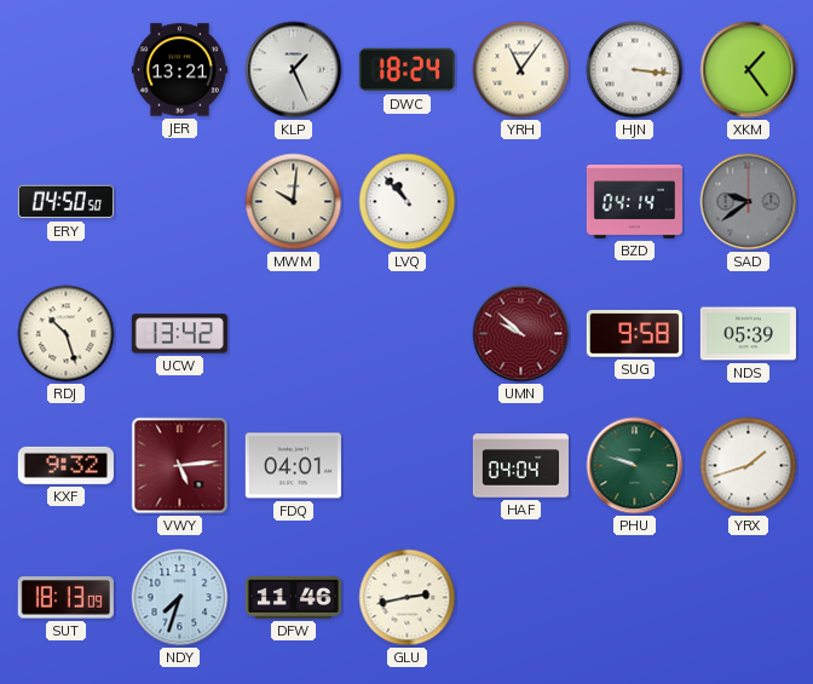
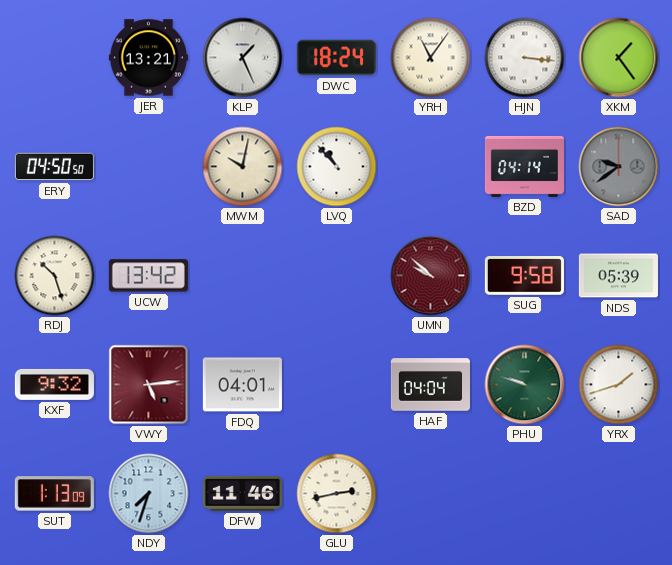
MWM: 10:01 -> 10:02 (243, 167)
SUT: 18:13 -> 1:13 (54, 494)
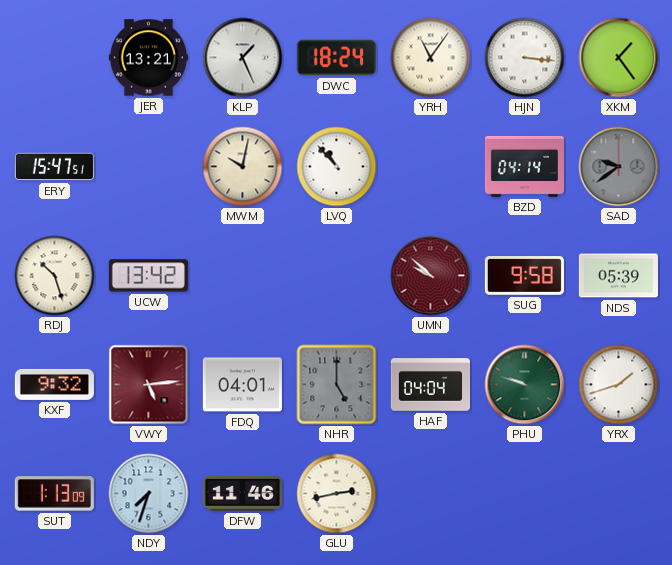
ERY: 04:50 -> 15:47 (54, 167)
NHR: none -> 5:00 (337, 385)
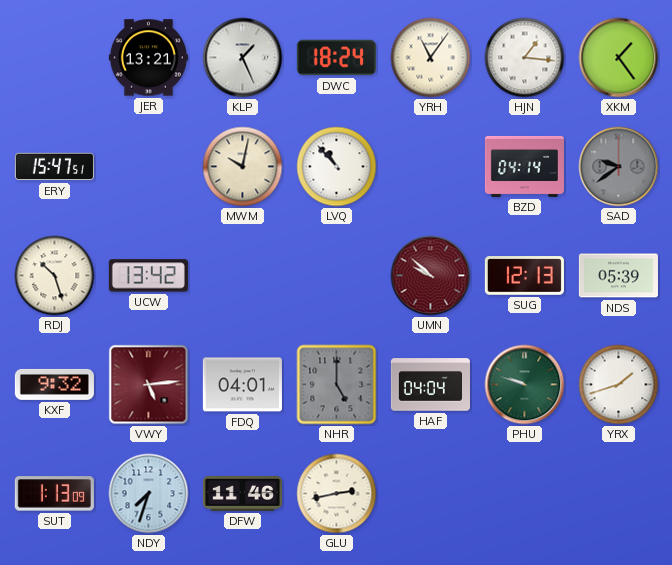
HJN: 3:16 -> 1:16 (525, 58)
SUG: 9:58 -> 12:13 (524, 276)
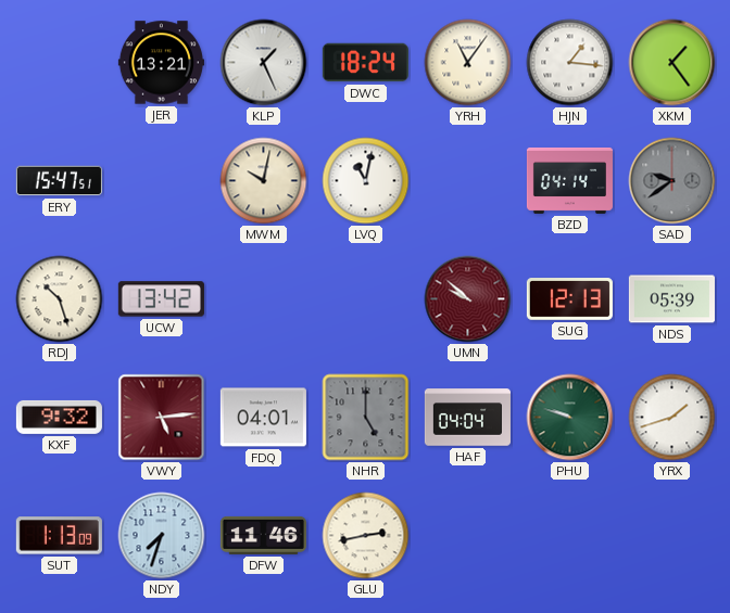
LVQ: 10:53 -> 11:02 (366, 181)
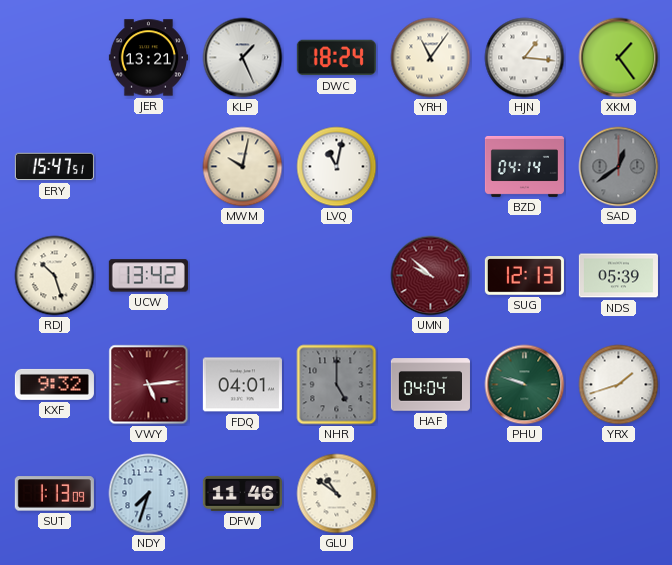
SAD: 9:39 -> 12:39 (619, 167)
GLU: 2:43 -> 10:51 (337, 494)
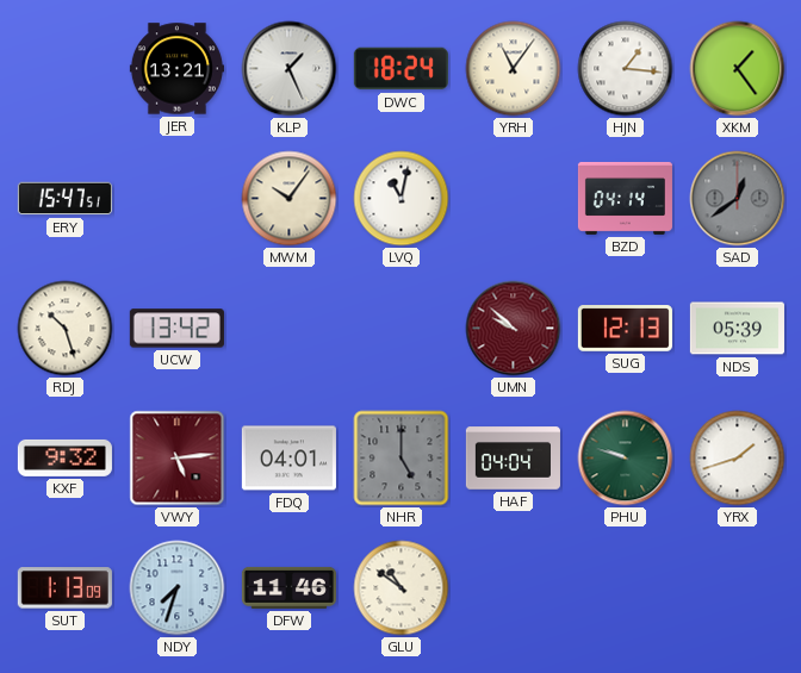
MWM: 10:02 -> 10:06 (290, 199)
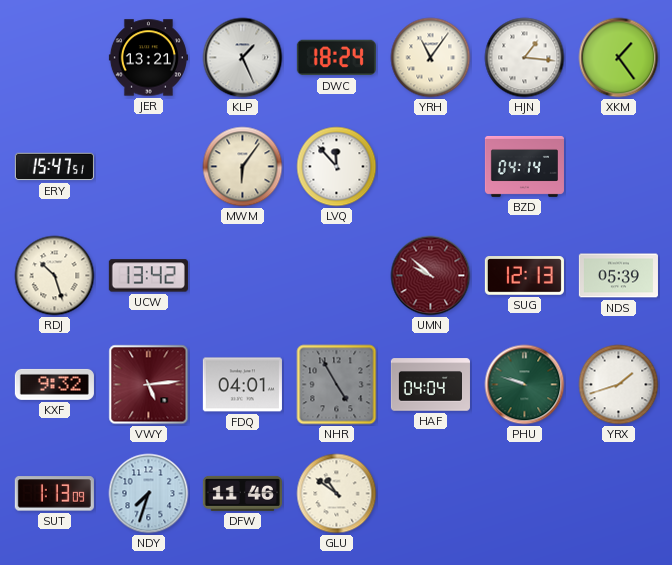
MWM: 10:06 -> 6:06 (243, 167)
LVQ: 11:02 -> 11:53 (337, 167)
SAD: 12:39 -> none (738, 199)
NHR: 5:00 -> 4:55 (337, 385)
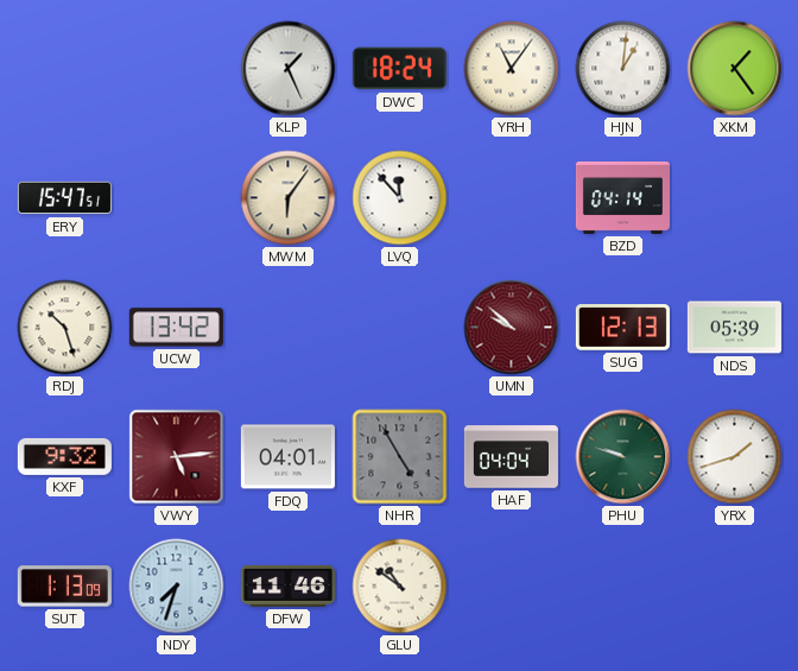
JER: 13:21 -> none (148, 58)
HJN: 1:16 -> 1:01 (623, 69)
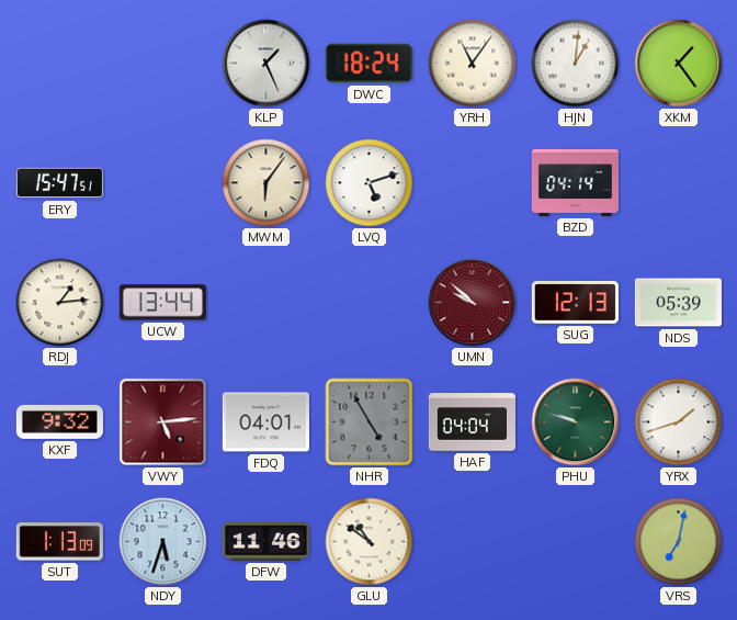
LVQ: 11:53 -> 5:12 (370, 183)
RDJ: 10:27 -> 1:14 (60, 303)
UCW: 13:42 -> 13:44 (162, 303)
NDY: 7:33 -> 5:33 (163, 542)
VRS: none -> 7:02 (679, 542)
